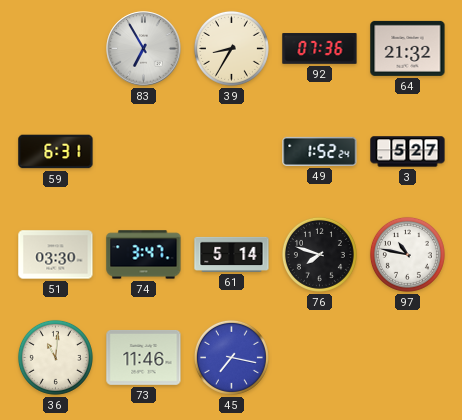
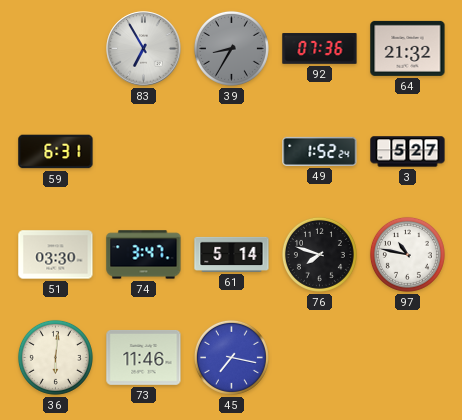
39 dial: cream -> grey (231, 48)
36: 11:01 -> 6:01 (55, 357)
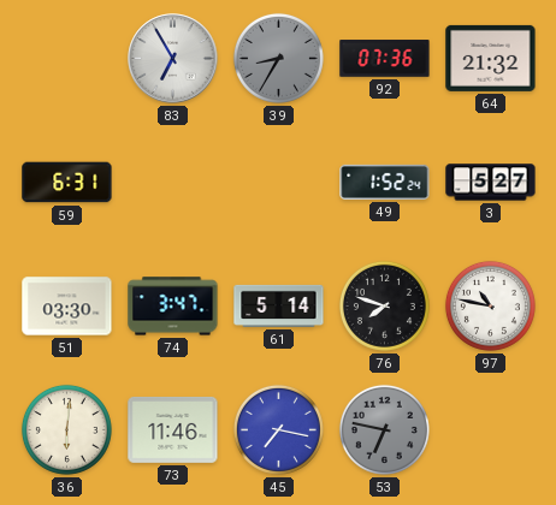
53: none -> 6:47 (384, 429)
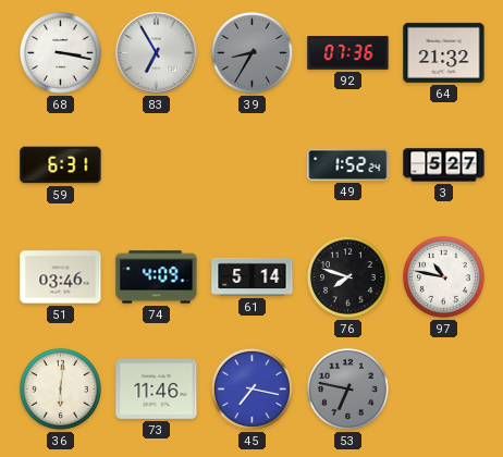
68: none -> 3:17 (60, 52)
51: 03:30 -> 03:46 (61, 277)
74: 3:47 -> 4:09 (157, 277)
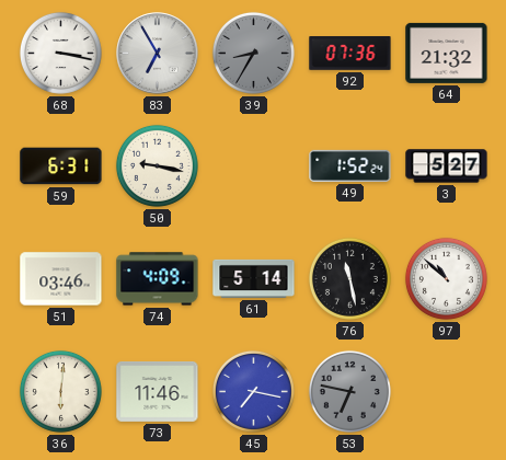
50: none -> 9:17 (157, 165)
76: 7:48 -> 11:28 (349, 278)
97: 10:47 -> 10:52 (446, 278)
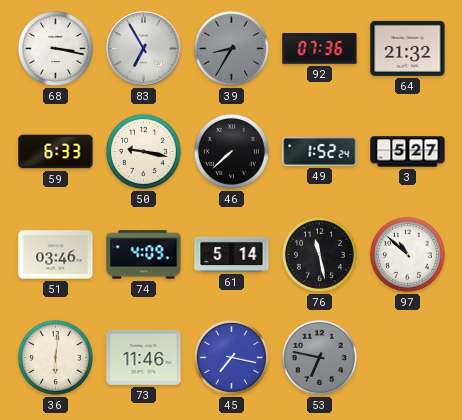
59: 6:31 -> 6:33 (56, 152)
46: none -> 7:38 (231, 151)
